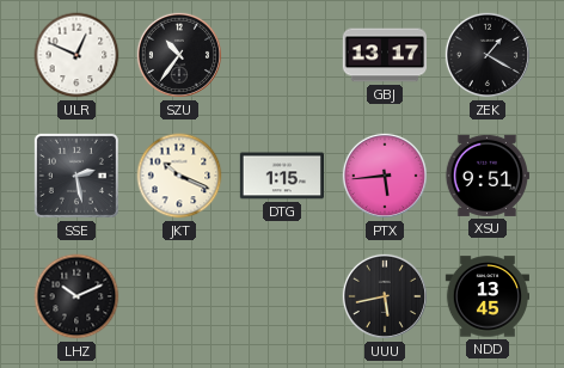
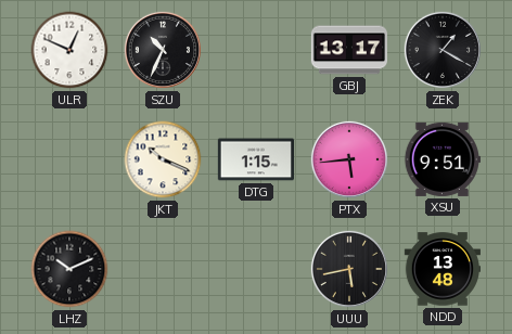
SZU: 10:36 -> 10:34 (163, 50)
SSE: 2:28 -> none (76, 176)
NDD: 13:45 -> 13:48 (441, 269)
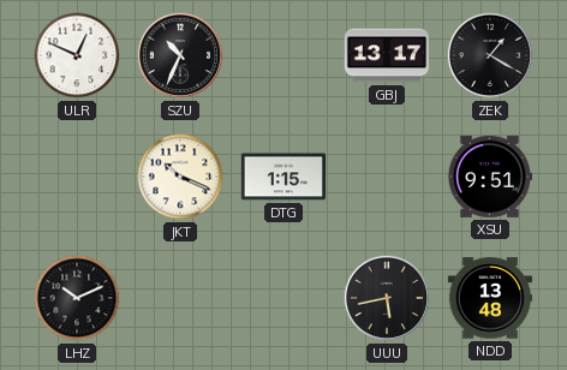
PTX: 5:44 -> none (349, 159)
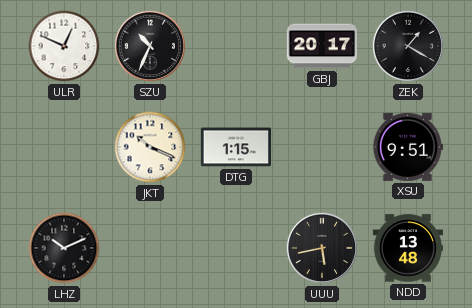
GBJ: 13:17 -> 20:17 (322, 46)
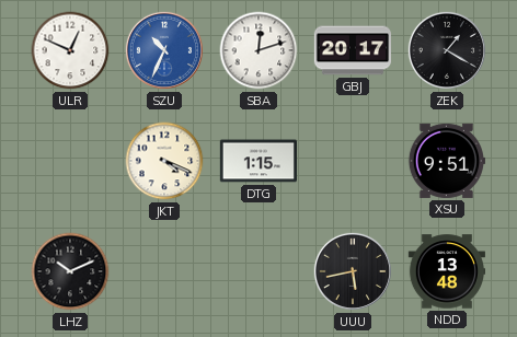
SZU dial: black -> blue (164, 50)
SBA: none -> 12:12 (258, 50)
JKT: 10:19 -> 4:19 (164, 161)
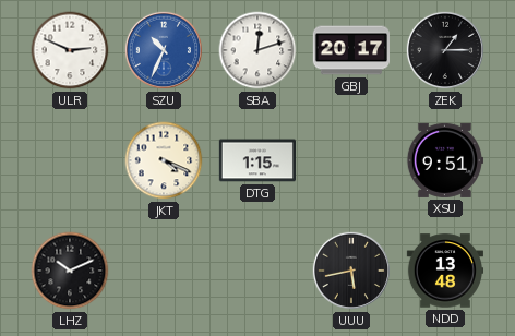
ULR: 12:49 -> 2:49 (70, 50)
ZEK: 1:20 -> 1:15 (445, 50)
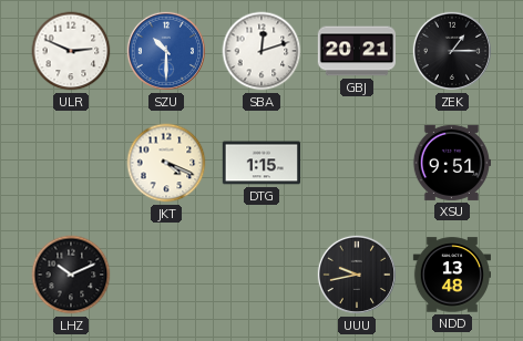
SZU: 10:34 -> 10:30 (166, 51)
GBJ: 20:17 -> 20:21 (357, 51)
UUU: 5:43 -> 9:43 (357, 275)
